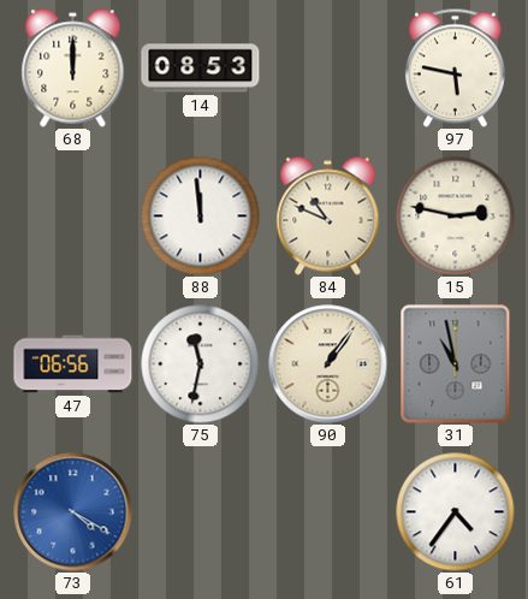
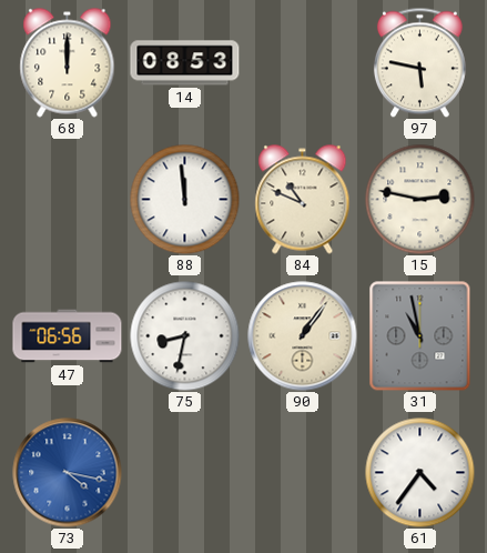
75: 11:32 -> 8:32 (185, 336)
73: 4:20 -> 4:17 (68, 473)
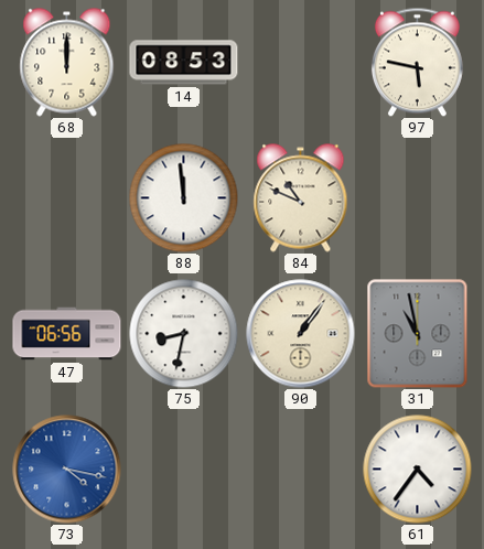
15: 2:47 -> none (420, 200)
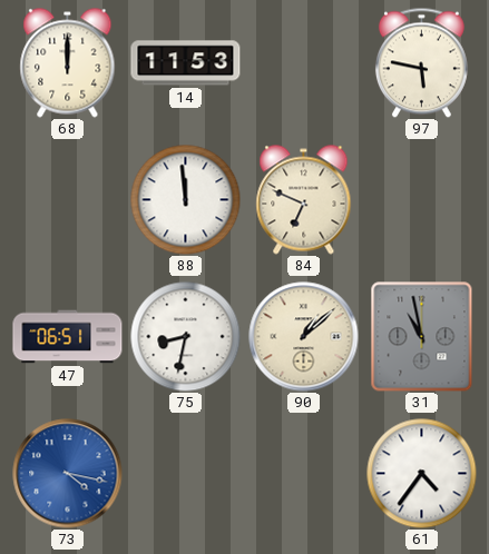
14: 08:53 -> 11:53 (186, 63)
84: 10:49 -> 6:49 (304, 200)
47: 06:56 -> 06:51 (68, 337)
90: 1:06 -> 1:08 (304, 337)
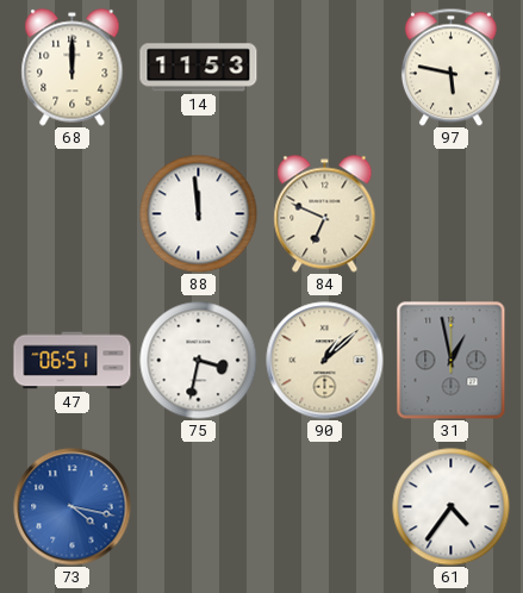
75: 8:32 -> 3:32 (199, 361)
31: 10:58 -> 12:58 (452, 361)
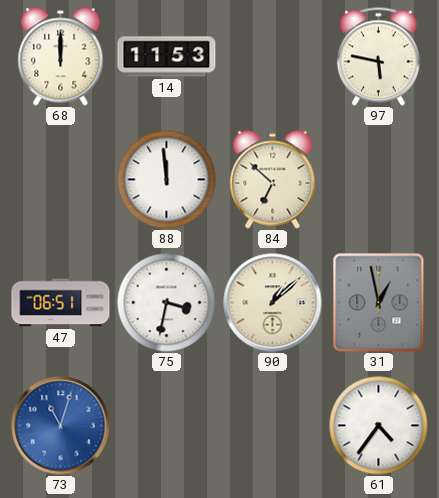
84: 6:49 -> 6:52 (273, 180)
73: 4:17 -> 11:03 (61, 426)
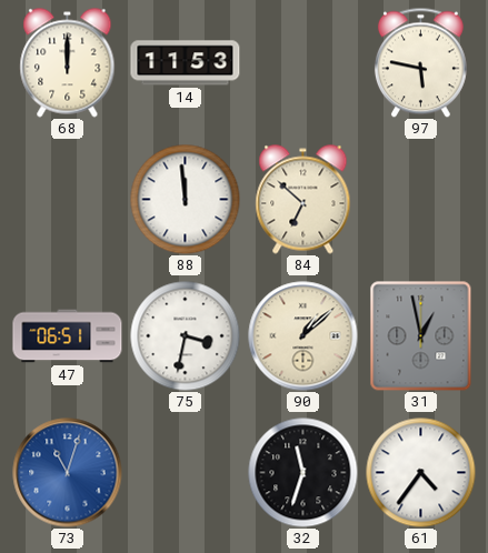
32: none -> 11:33 (303, 473)
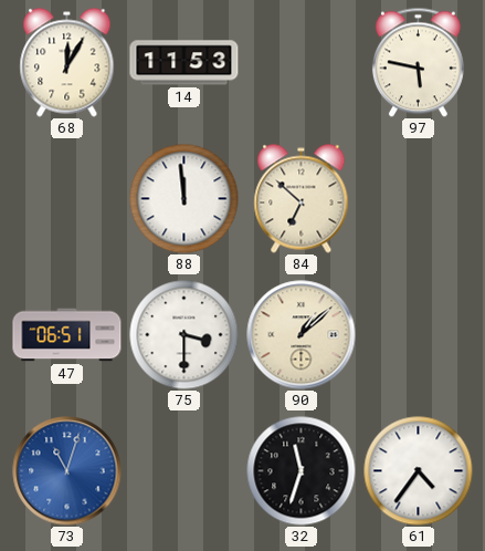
68: 12:00 -> 12:05 (67, 63)
75: 3:32 -> 3:30 (184, 335)
31: 12:58 -> none (421, 336)
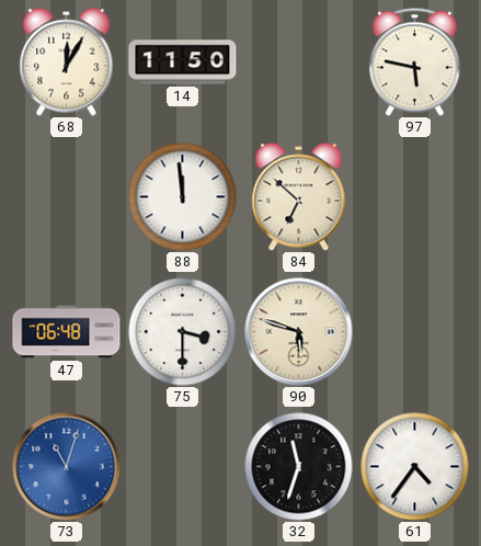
14: 11:53 -> 11:50 (183, 62)
47: 06:51 -> 06:48 (67, 332)
90: 1:08 -> 5:48 (299, 332)
